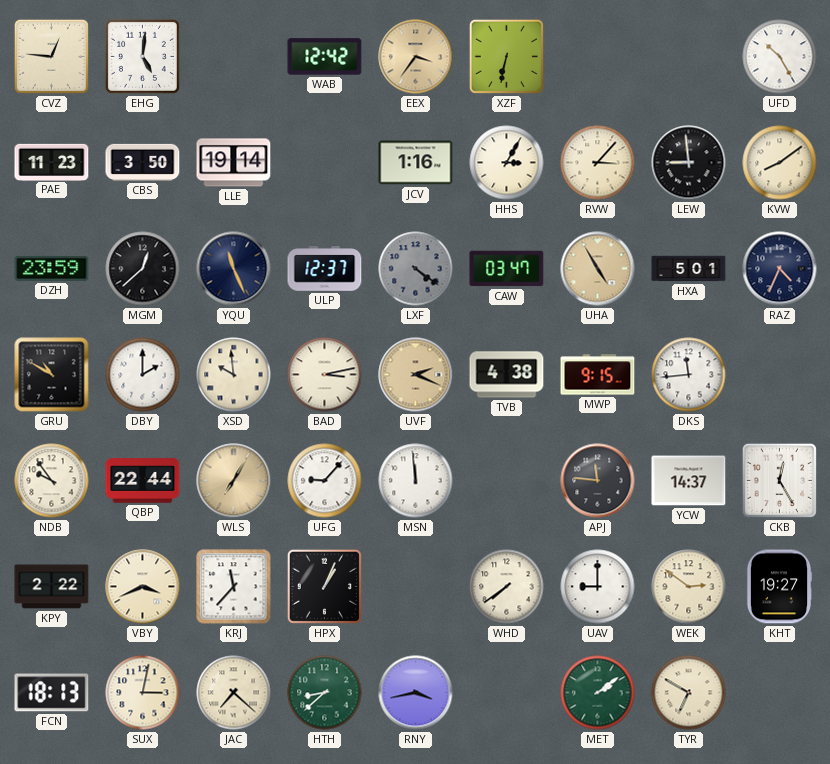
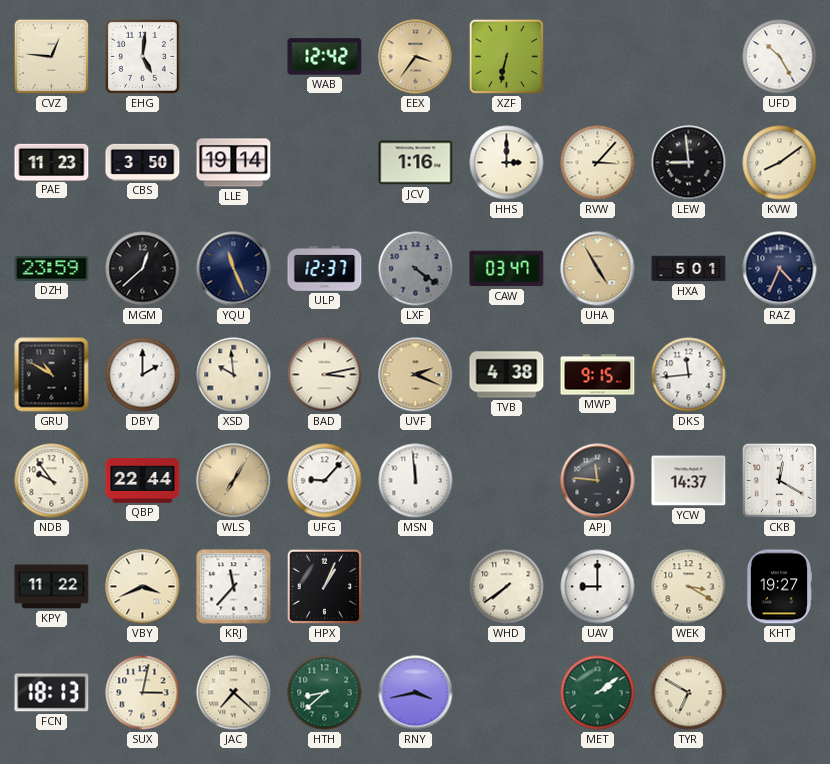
HHS: 3:05 -> 3:00 (507, 163)
CKB: 12:25 -> 12:20 (779, 480)
KPY: 2:22 -> 11:22 (52, 587)
WEK: 2:51 -> 3:20 (689, 587)
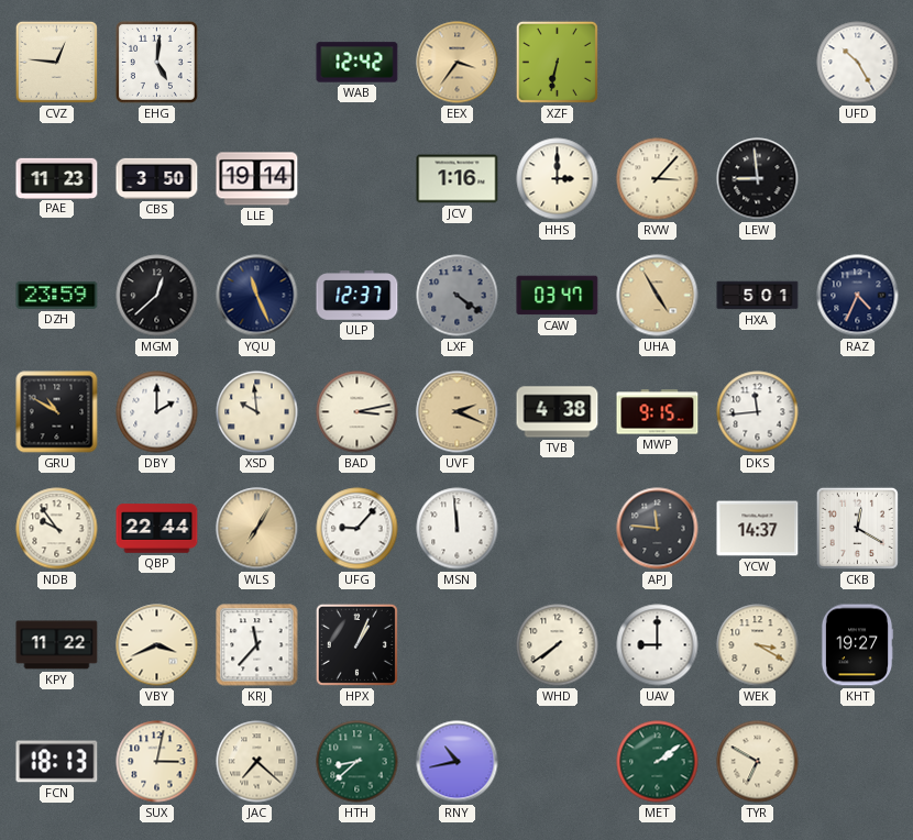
KVW: 8:09 -> none (780, 163)
RNY: 3:43 -> 10:43 (458, 762)
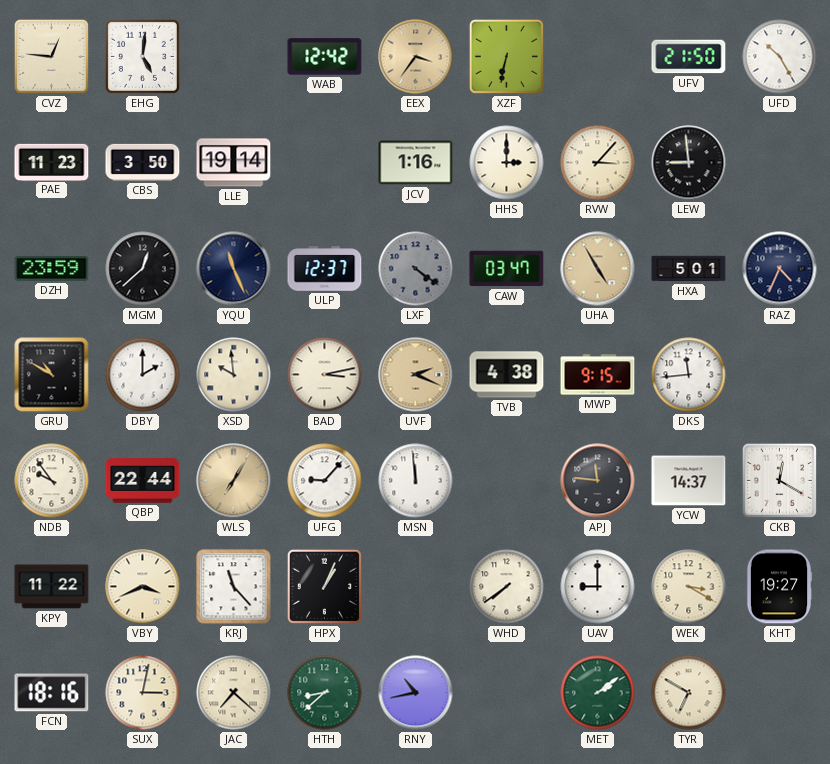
UFV: none -> 21:50 (689, 57)
KRJ: 11:37 -> 11:23 (234, 587)
FCN: 18:13 -> 18:16 (52, 693)
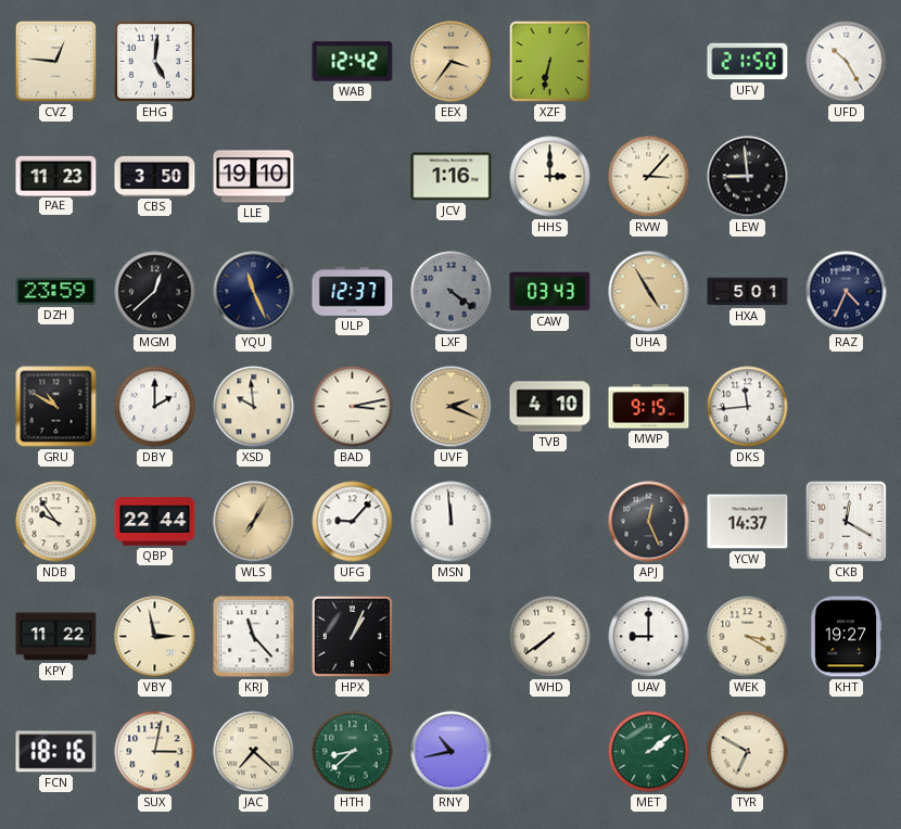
LLE: 19:14 -> 19:10 (254, 177)
CAW: 03:47 -> 03:43 (550, 292)
TVB: 4:38 -> 4:10 (550, 407)
APJ: 11:46 -> 12:26 (649, 522)
VBY: 3:41 -> 2:58 (155, 637)
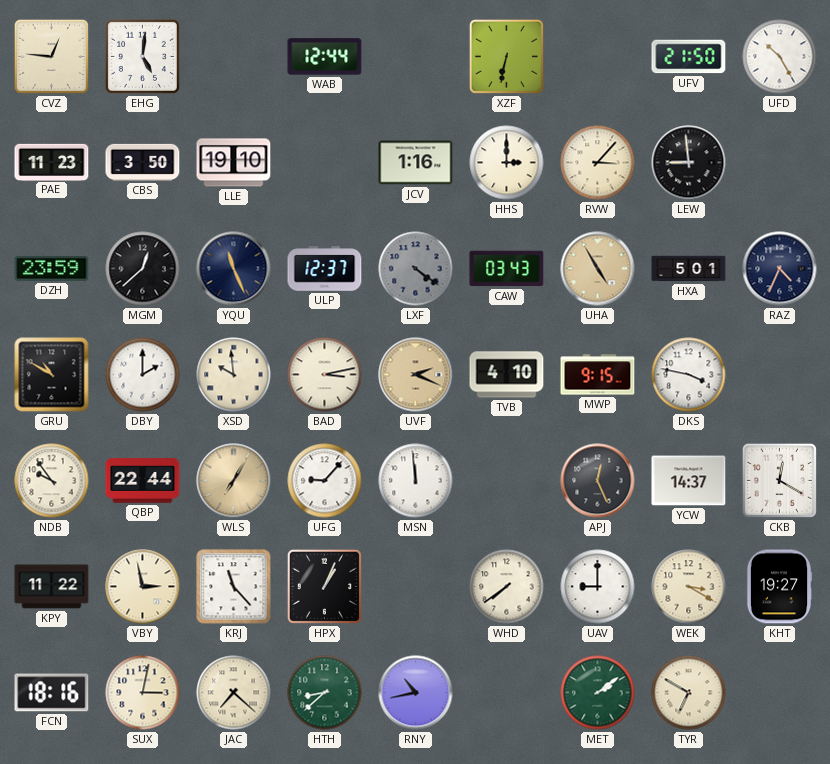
WAB: 12:42 -> 12:44 (325, 57)
EEX: 3:36 -> none (452, 62)
DKS: 11:44 -> 3:47 (689, 375)
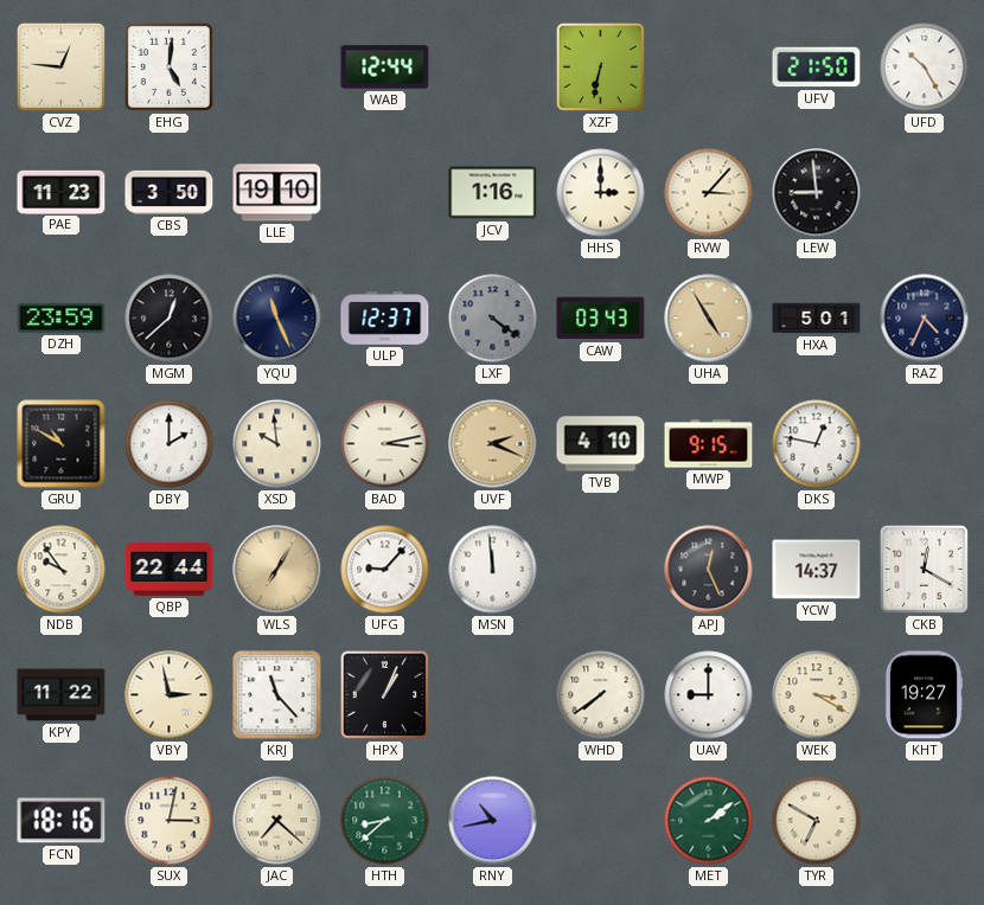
DKS: 3:47 -> 12:47 (817, 444)
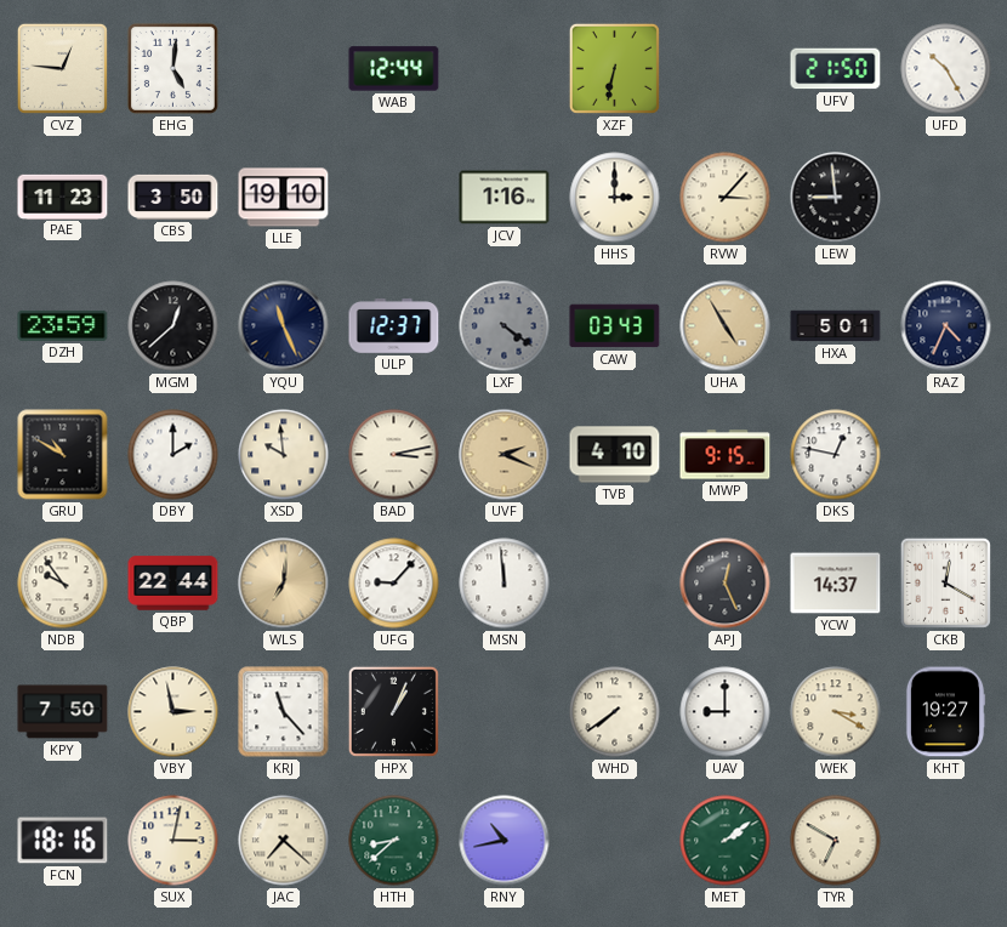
WLS: 7:05 -> 7:01 (284, 584)
KPY: 11:22 -> 7:50 (63, 712)
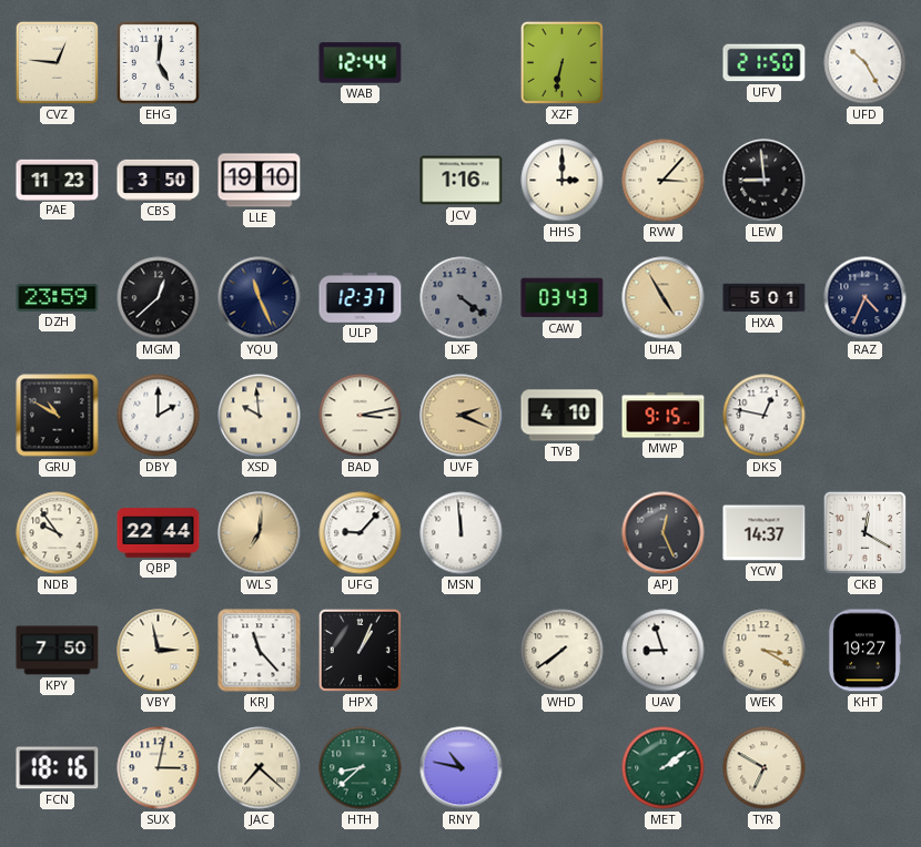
UAV: 9:00 -> 8:57 (664, 651)
RNY: 10:43 -> 10:47 (462, 768)
